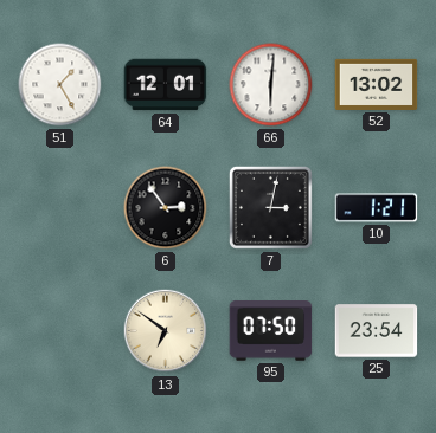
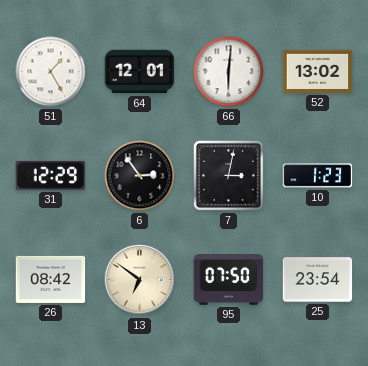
31: none -> 12:29 (51, 175)
10: 1:21 -> 1:23 (318, 176)
26: none -> 08:42 (51, 279)
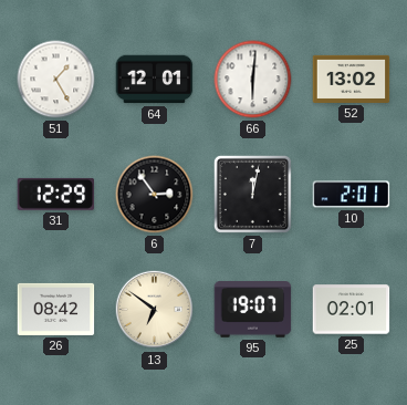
7: 3:02 -> 12:02 (252, 194)
10: 1:23 -> 2:01 (352, 195)
95: 07:50 -> 19:07 (253, 310)
25: 23:54 -> 02:01 (352, 310)
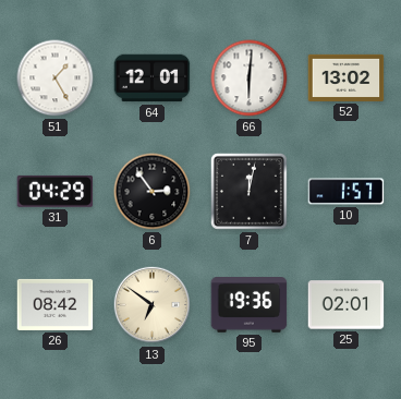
31: 12:29 -> 04:29 (56, 191)
10: 2:01 -> 1:57 (347, 192)
95: 19:07 -> 19:36 (250, 305)
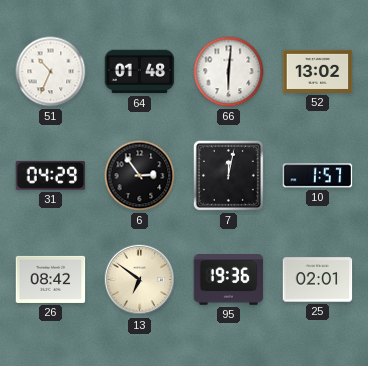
51: 1:25 -> 10:34 (51, 72)
64: 12:01 -> 01:48 (140, 72)
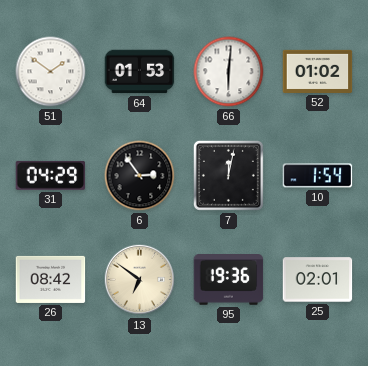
51: 10:34 -> 1:51 (51, 72)
64: 01:48 -> 01:53 (140, 72)
52: 13:02 -> 01:02 (318, 71)
10: 1:57 -> 1:54 (318, 176)
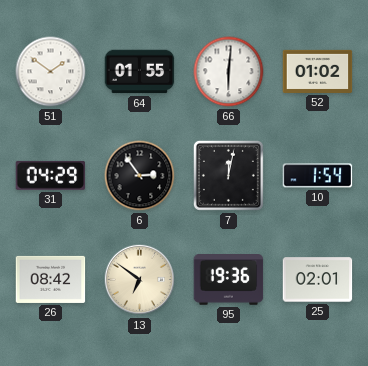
64: 01:53 -> 01:55 (140, 72)
